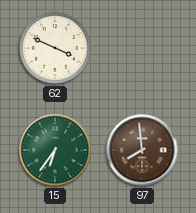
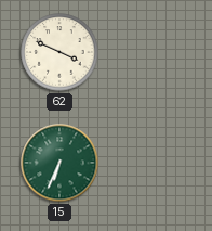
15: 6:36 -> 6:34 (59, 163)
97: 7:59 -> none (142, 150)
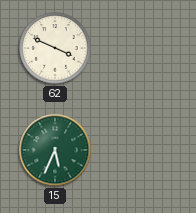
15: 6:34 -> 5:34 (55, 150)
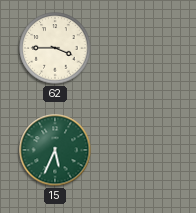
62: 3:49 -> 3:45 (55, 48)
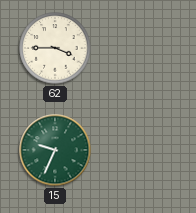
15: 5:34 -> 9:34 (55, 150)
